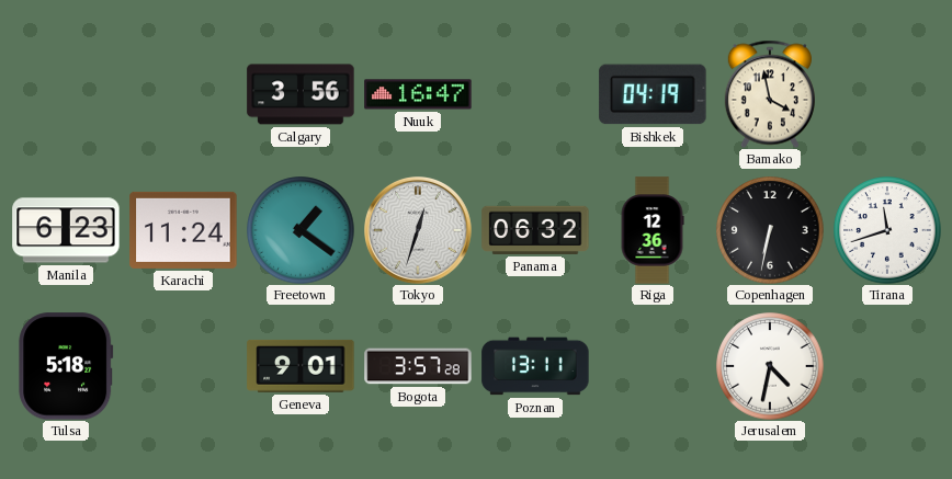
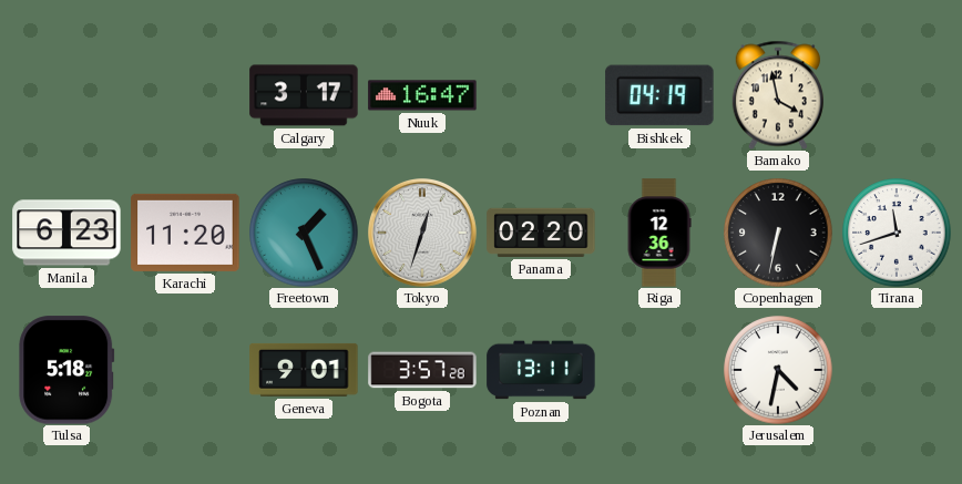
Calgary: 3:56 -> 3:17 (304, 95)
Karachi: 11:24 -> 11:20 (185, 233)
Freetown: 1:21 -> 1:26 (304, 233)
Panama: 06:32 -> 02:20 (541, 233)
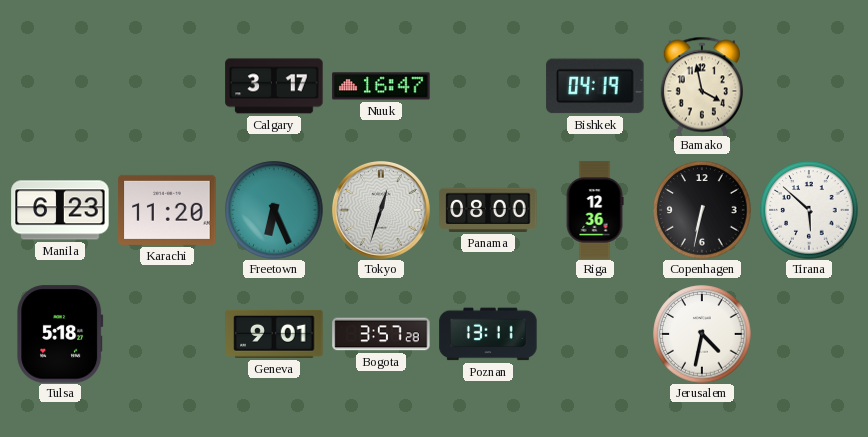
Freetown: 1:26 -> 6:26 (274, 210)
Panama: 02:20 -> 08:00 (488, 210)
Tirana: 11:42 -> 5:52 (809, 210)
